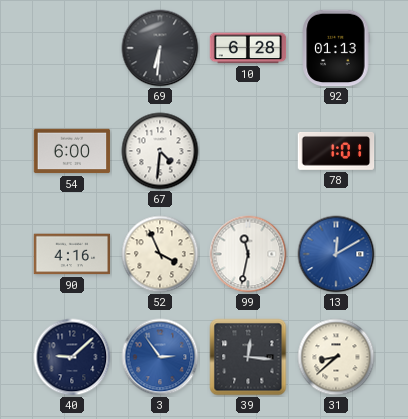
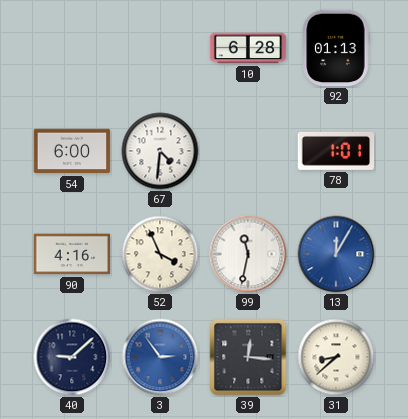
69: 6:31 -> none (160, 48)
13: 12:10 -> 12:05 (336, 254)
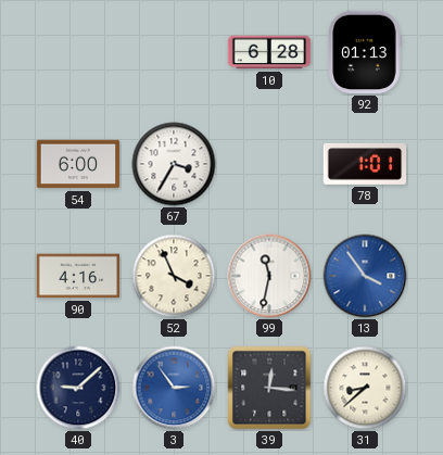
67: 4:31 -> 3:35 (174, 164)
13: 12:05 -> 3:54 (365, 276)
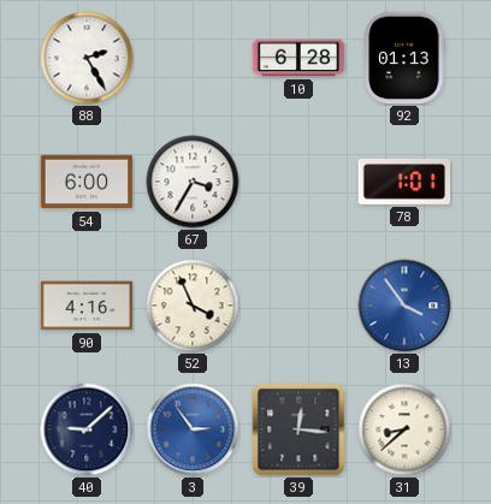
88: none -> 2:25 (87, 58)
99: 11:32 -> none (269, 276)
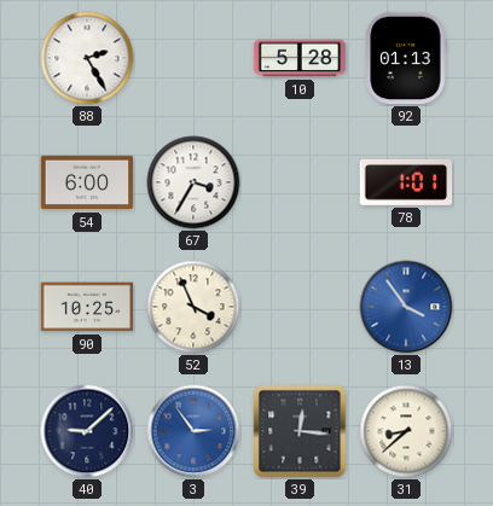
10: 6:28 -> 5:28 (300, 58)
90: 4:16 -> 10:25 (87, 307)
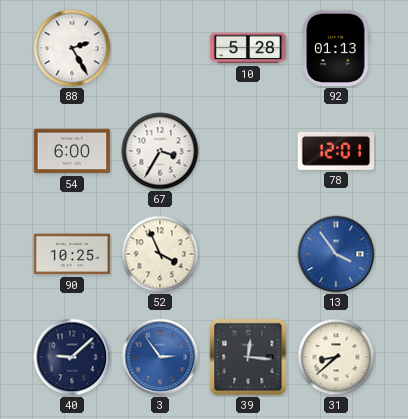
78: 1:01 -> 12:01 (336, 151)
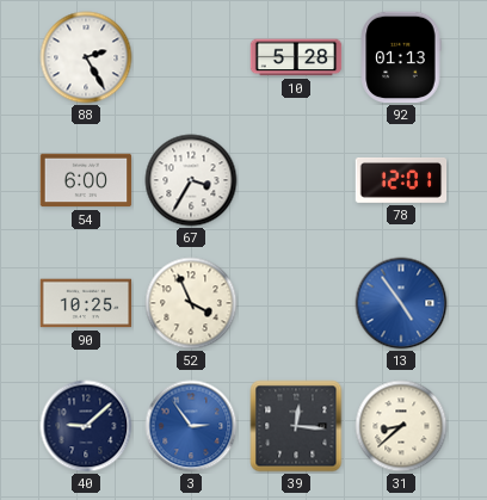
13: 3:54 -> 4:54 (401, 303)
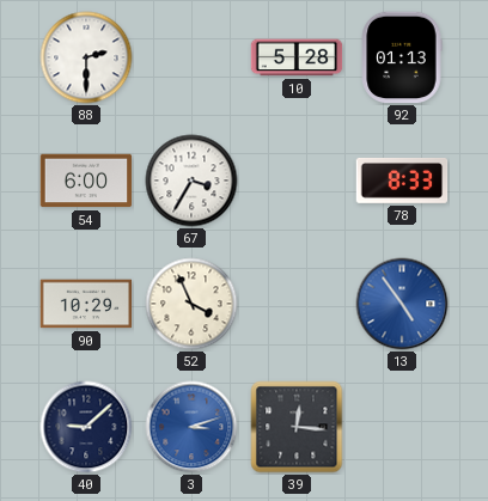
88: 2:25 -> 2:30 (86, 57)
78: 12:01 -> 8:33 (402, 181)
90: 10:25 -> 10:29 (86, 304)
3: 2:54 -> 3:12 (191, 427)
31: 8:38 -> none (401, 426)
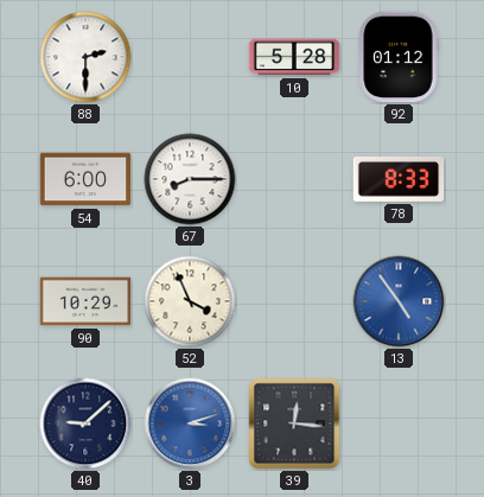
92: 01:13 -> 01:12 (399, 57)
67: 3:35 -> 8:15 (190, 179)
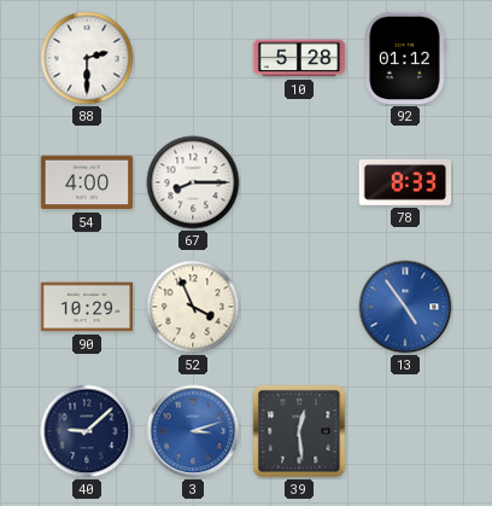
54: 6:00 -> 4:00 (87, 182)
39: 12:16 -> 12:29 (299, 431)
